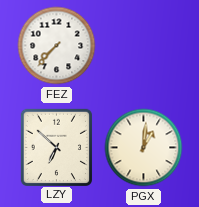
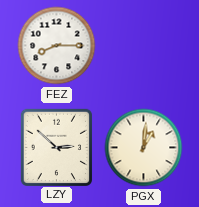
FEZ: 7:37 -> 8:15 (57, 46)
LZY: 6:52 -> 2:52 (56, 147)
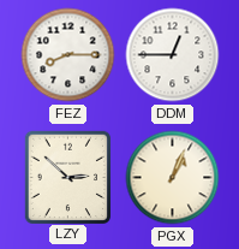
DDM: none -> 12:45 (173, 55)
PGX: 1:01 -> 1:04 (173, 178)
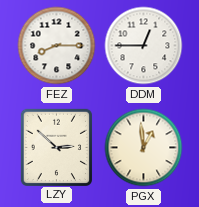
PGX: 1:04 -> 12:59 (144, 148)
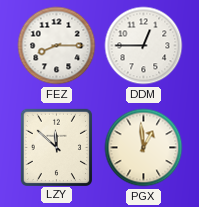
LZY: 2:52 -> 11:52 (56, 147)
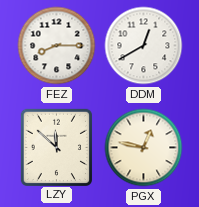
DDM: 12:45 -> 12:40 (144, 46)
PGX: 12:59 -> 12:47 (144, 148)
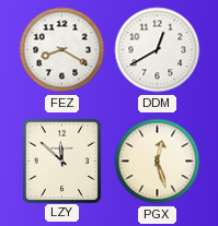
FEZ: 8:15 -> 8:20 (62, 50)
PGX: 12:47 -> 12:27 (158, 162)
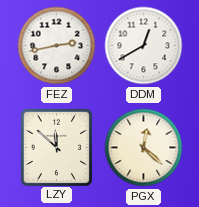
FEZ: 8:20 -> 2:43 (57, 46)
PGX: 12:27 -> 12:22 (144, 148)
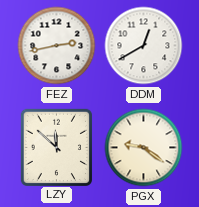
PGX: 12:22 -> 9:21 (144, 148)
